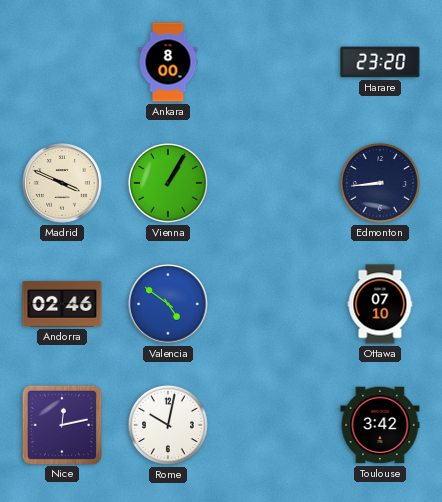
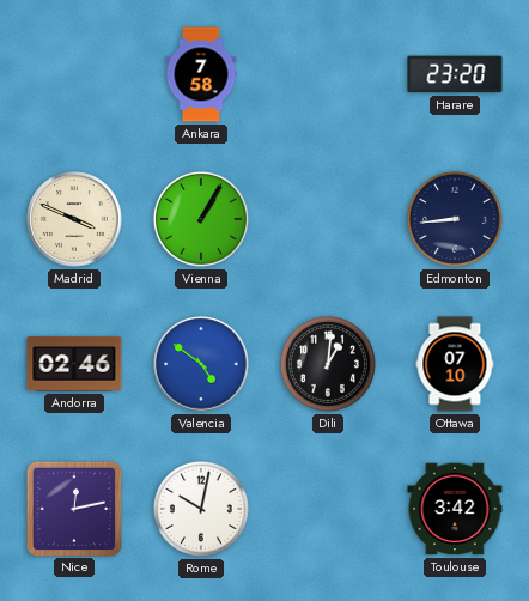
Ankara: 8:00 -> 7:58 (201, 74)
Dili: none -> 1:01 (328, 364)
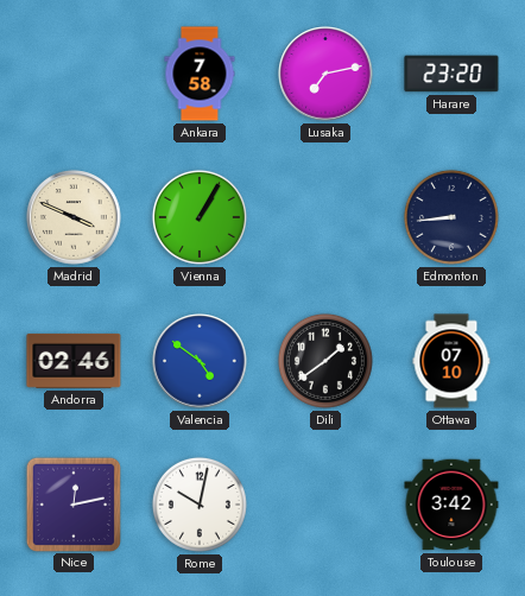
Lusaka: none -> 7:13 (325, 74)
Dili: 1:01 -> 1:39 (325, 361)
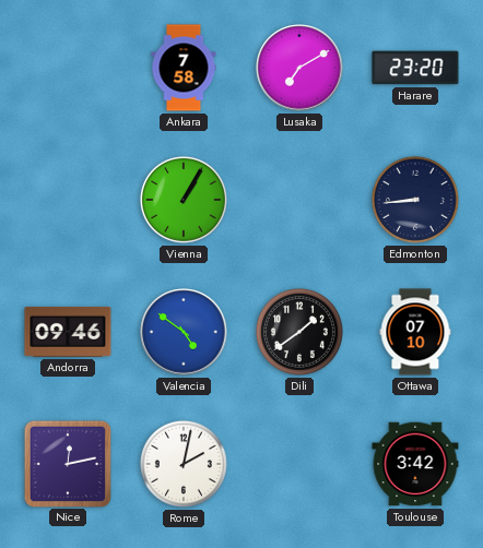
Lusaka: 7:13 -> 7:10 (299, 68)
Madrid: 3:49 -> none (74, 217)
Andorra: 02:46 -> 09:46 (68, 332)
Rome: 10:02 -> 2:02 (184, 464)
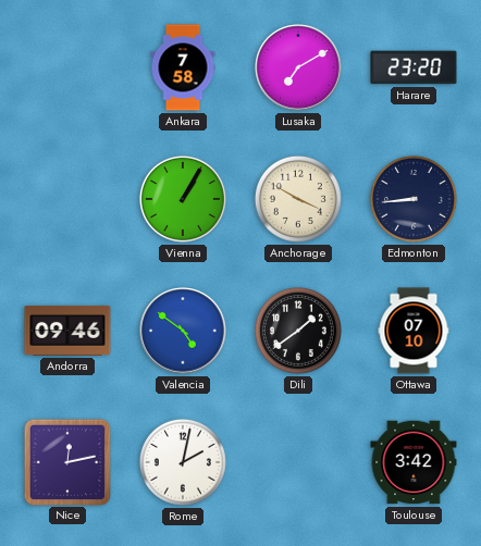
Anchorage: none -> 3:50 (298, 199)
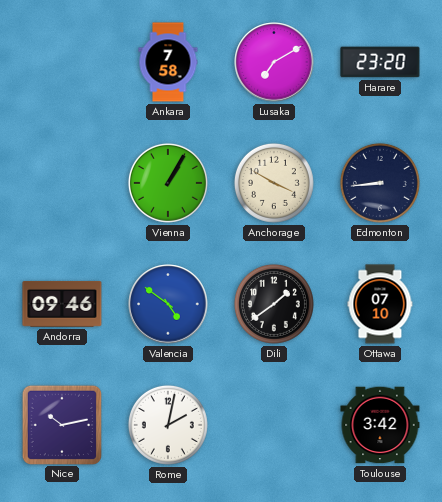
Nice: 12:13 -> 10:13 (61, 424)
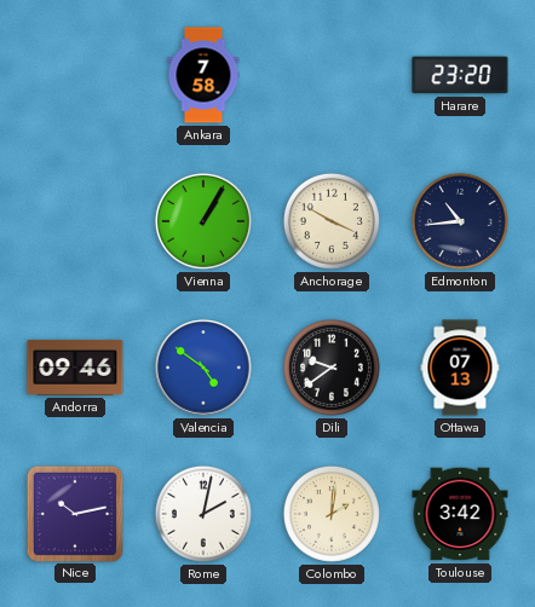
Lusaka: 7:10 -> none (274, 62)
Edmonton: 8:44 -> 10:44 (460, 221)
Dili: 1:39 -> 9:39 (332, 368)
Ottawa: 07:10 -> 07:13 (460, 368)
Colombo: none -> 2:01 (332, 514)
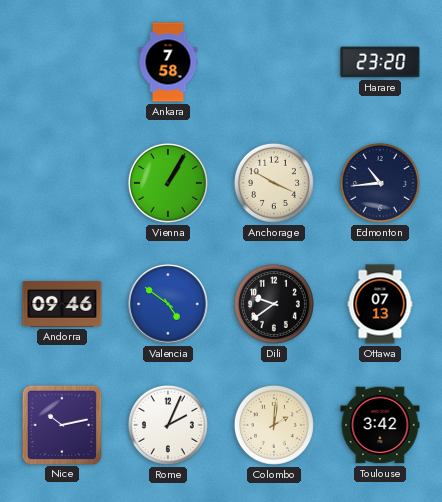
Rome: 2:02 -> 2:04 (168, 425)
